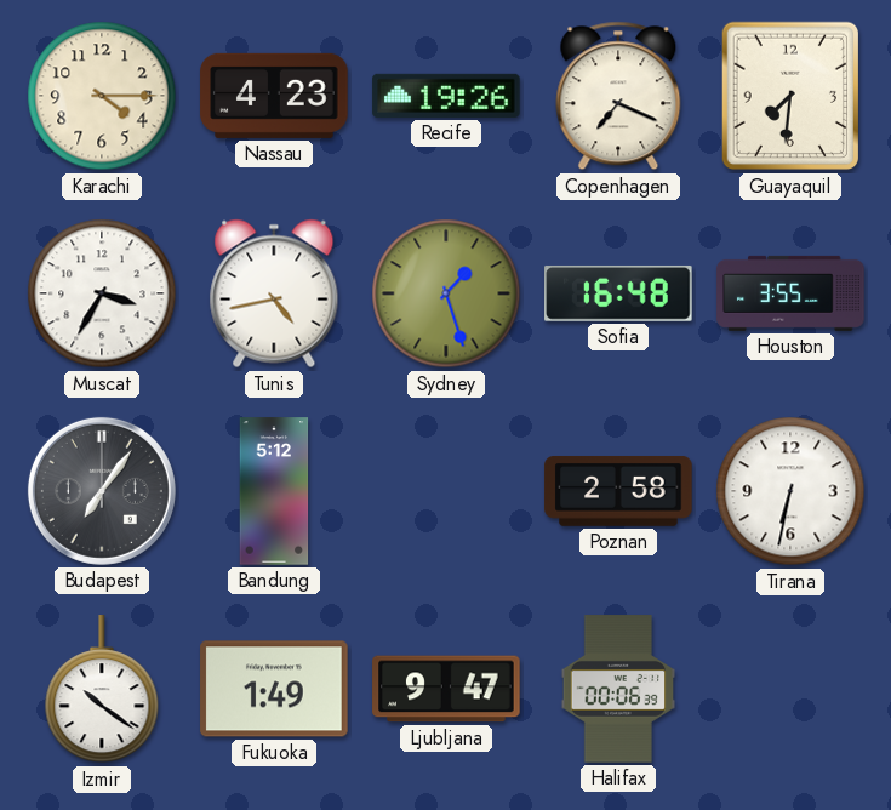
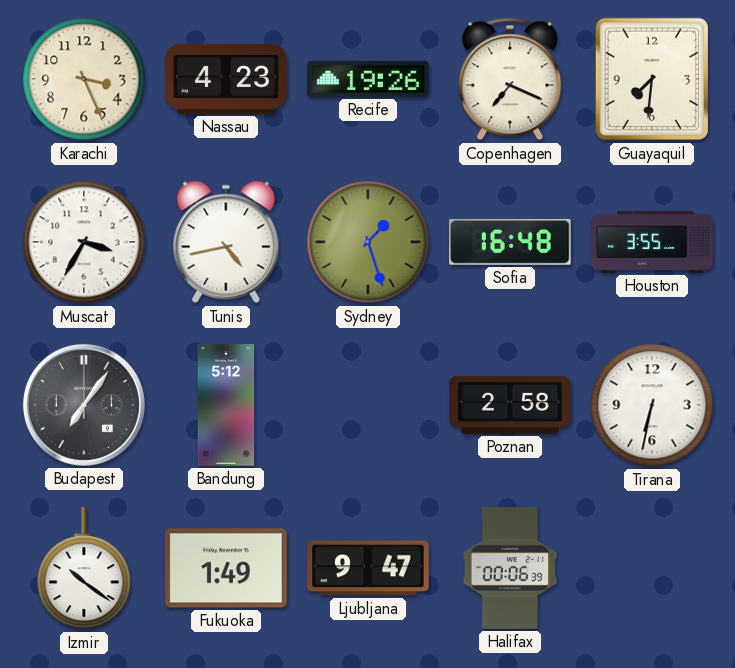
Karachi: 4:15 -> 3:26 (84, 79)
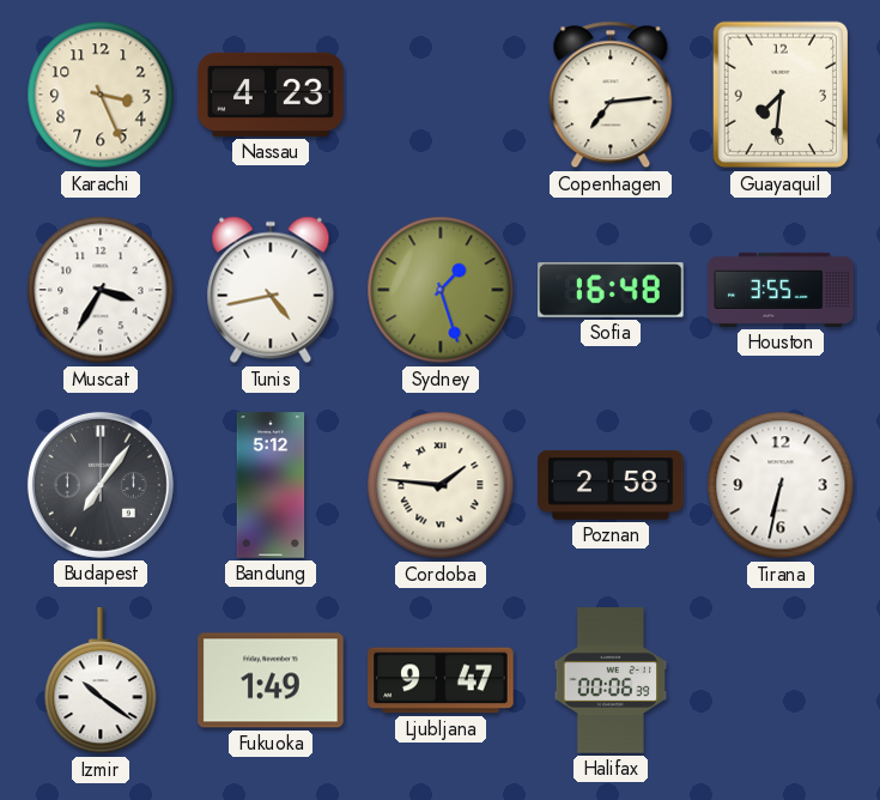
Recife: 19:26 -> none (368, 79)
Copenhagen: 7:19 -> 7:14 (611, 95)
Cordoba: none -> 1:46 (441, 485)
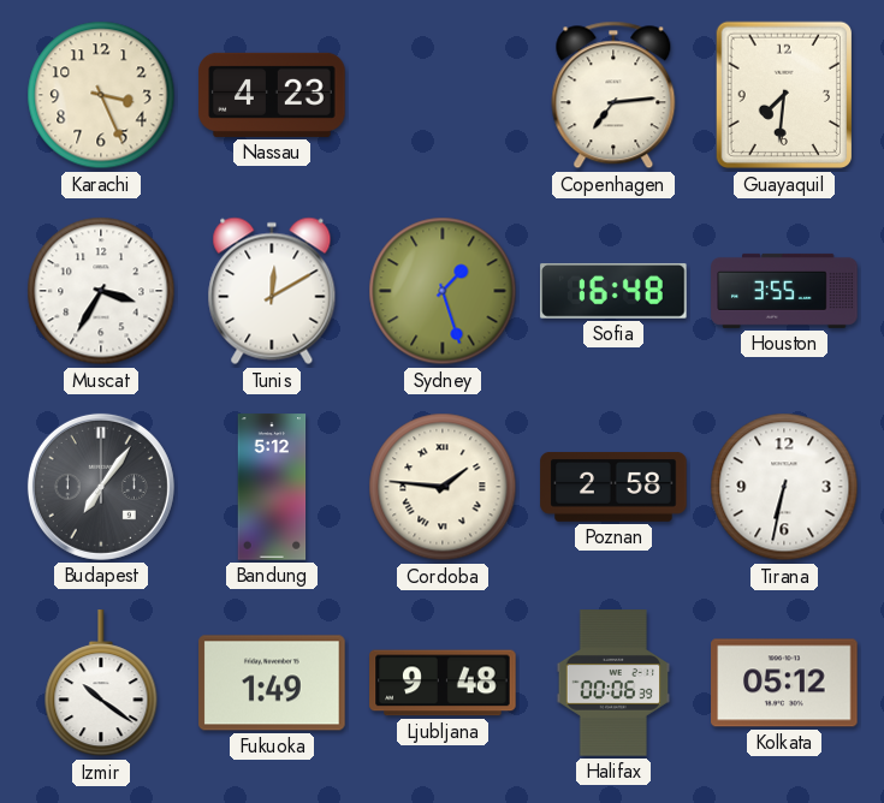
Tunis: 4:43 -> 12:10 (272, 291)
Ljubljana: 9:47 -> 9:48 (443, 683)
Kolkata: none -> 05:12 (784, 683)
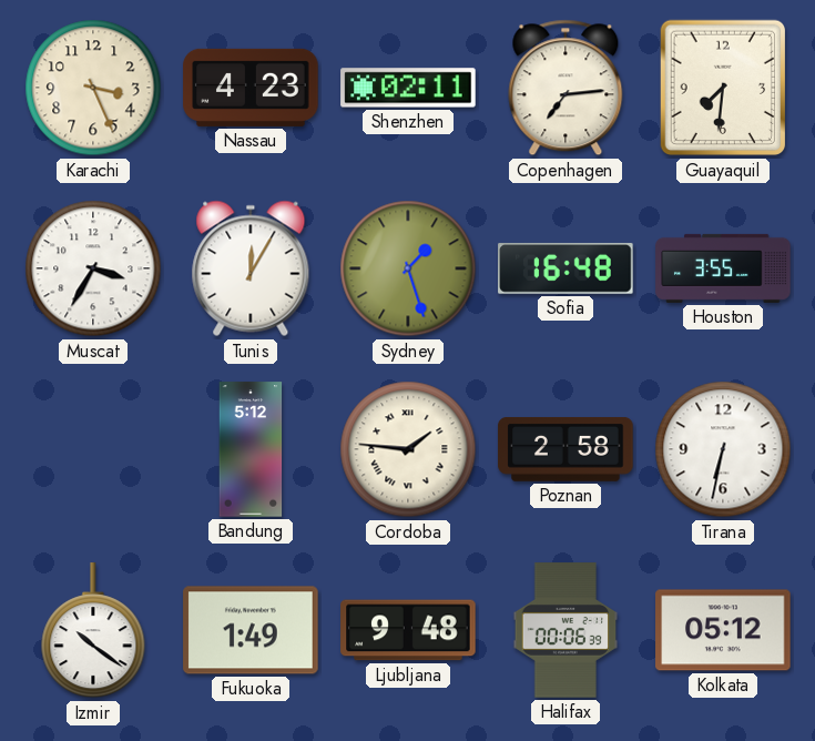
Shenzhen: none -> 02:11 (408, 88)
Tunis: 12:10 -> 12:05 (251, 268)
Budapest: 7:06 -> none (101, 487)
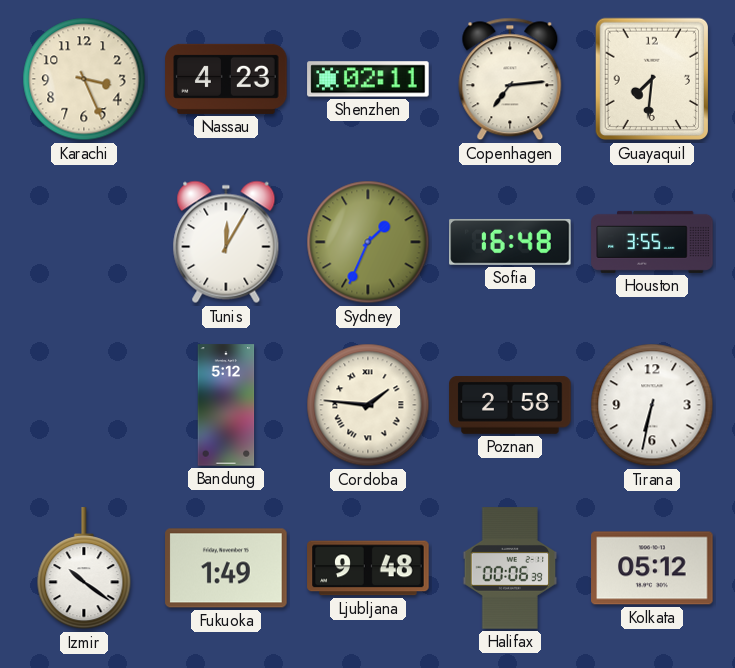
Muscat: 3:35 -> none (93, 268)
Sydney: 1:27 -> 1:34 (368, 242)
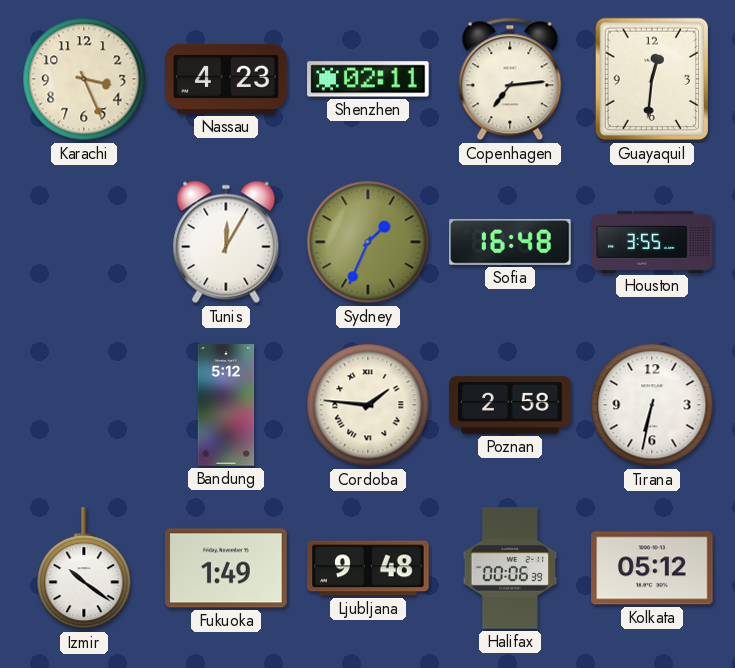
Guayaquil: 7:31 -> 12:31 (651, 79)
